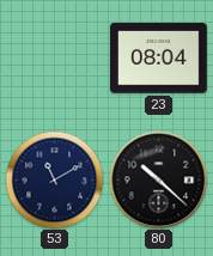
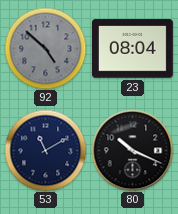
92: none -> 4:52 (45, 48)
80: 10:22 -> 10:19 (132, 150)
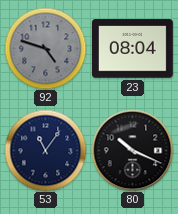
92: 4:52 -> 4:48 (45, 48)
53: 11:10 -> 11:06 (45, 150)
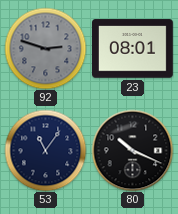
92: 4:48 -> 2:48 (45, 48)
23: 08:04 -> 08:01 (133, 49)
